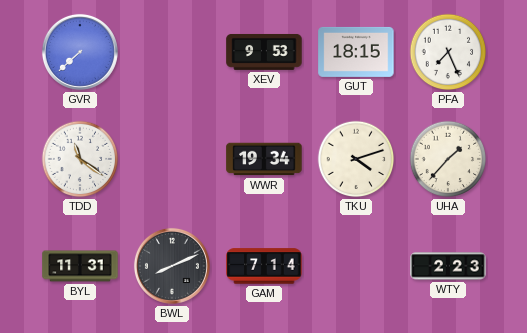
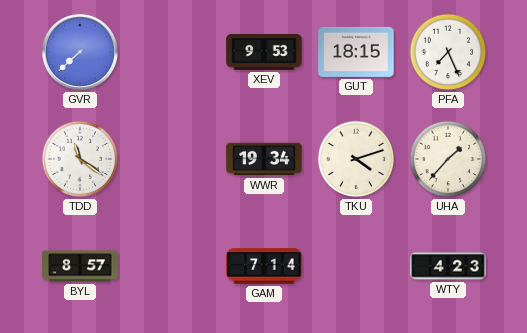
BYL: 11:31 -> 8:57 (80, 266)
BWL: 8:11 -> none (172, 266)
WTY: 2:23 -> 4:23 (448, 266)
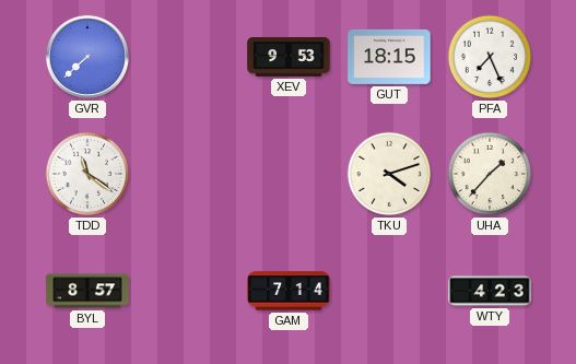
WWR: 19:34 -> none (264, 159)
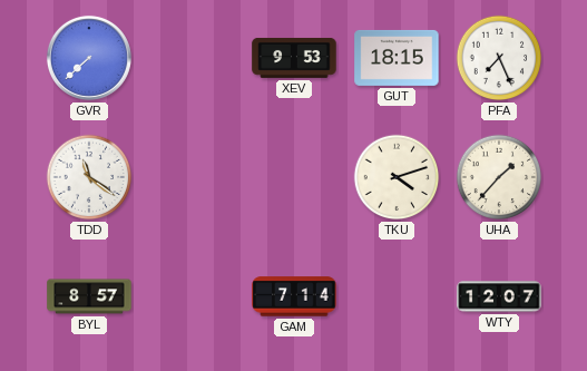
WTY: 4:23 -> 12:07 (499, 296)
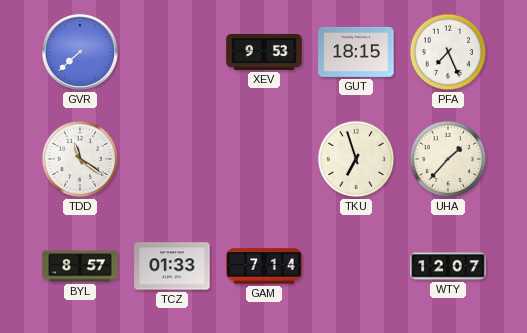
TKU: 4:12 -> 6:57 (356, 159)
TCZ: none -> 01:33 (172, 266)
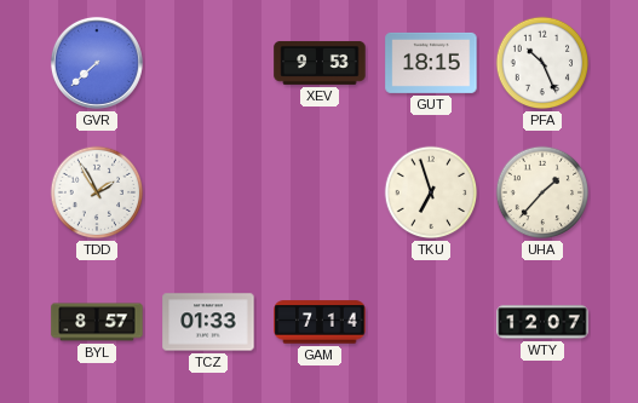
PFA: 7:26 -> 10:26 (542, 63)
TDD: 11:21 -> 1:55 (97, 192)
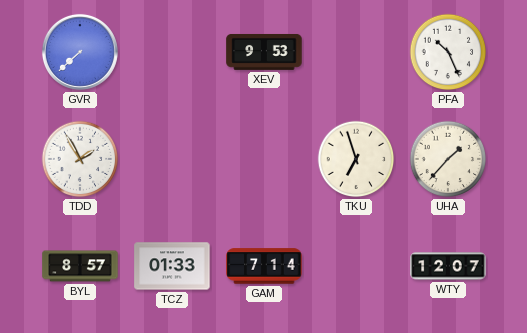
GUT: 18:15 -> none (431, 63)
